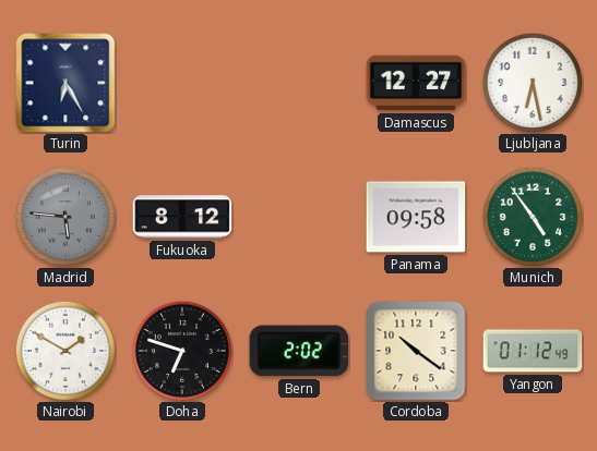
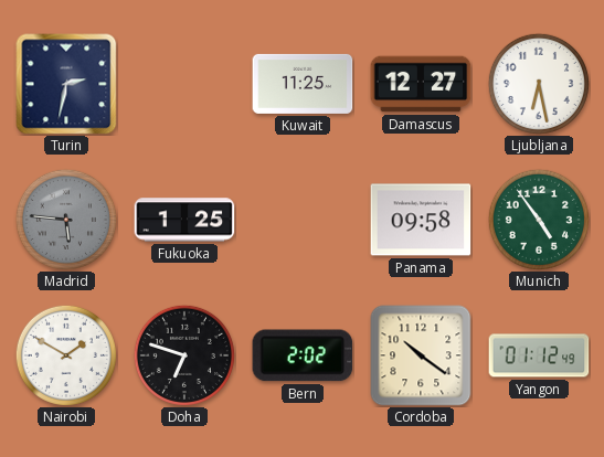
Turin: 6:25 -> 2:32 (66, 84)
Kuwait: none -> 11:25 (303, 84)
Fukuoka: 8:12 -> 1:25 (184, 220)
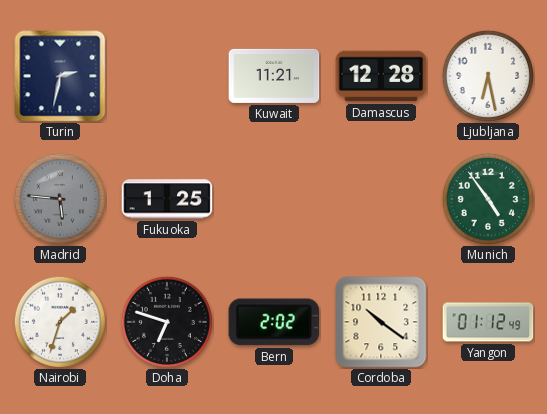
Kuwait: 11:25 -> 11:21 (274, 76)
Damascus: 12:27 -> 12:28 (381, 76)
Panama: 09:58 -> none (421, 220)
Nairobi: 1:50 -> 1:33 (60, 322)
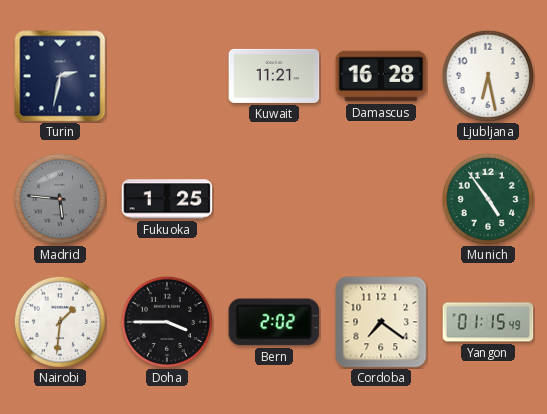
Damascus: 12:28 -> 16:28 (381, 76)
Nairobi: 1:33 -> 1:31 (60, 322)
Doha: 6:48 -> 3:45 (167, 322)
Cordoba: 10:21 -> 7:21 (381, 322)
Yangon: 01:12 -> 01:15 (488, 322)
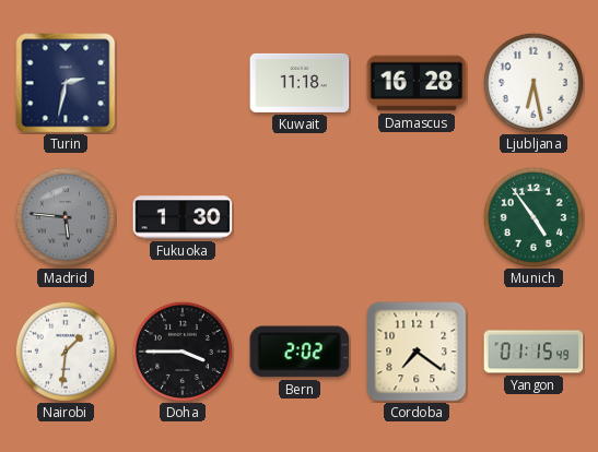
Kuwait: 11:21 -> 11:18 (300, 83)
Fukuoka: 1:25 -> 1:30 (183, 217)
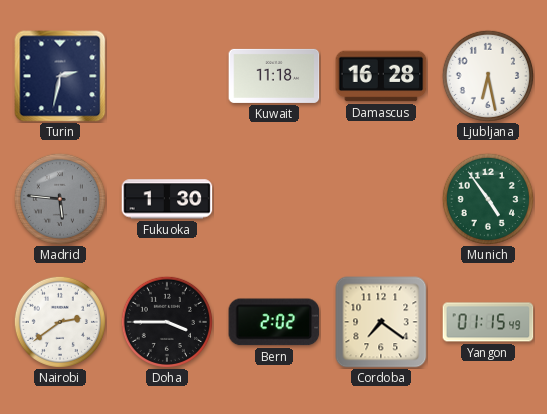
Nairobi: 1:31 -> 2:39 (60, 322)
